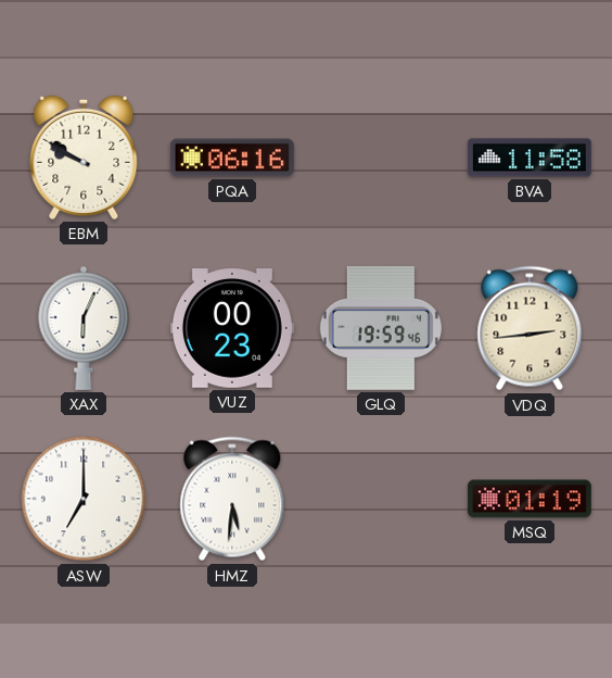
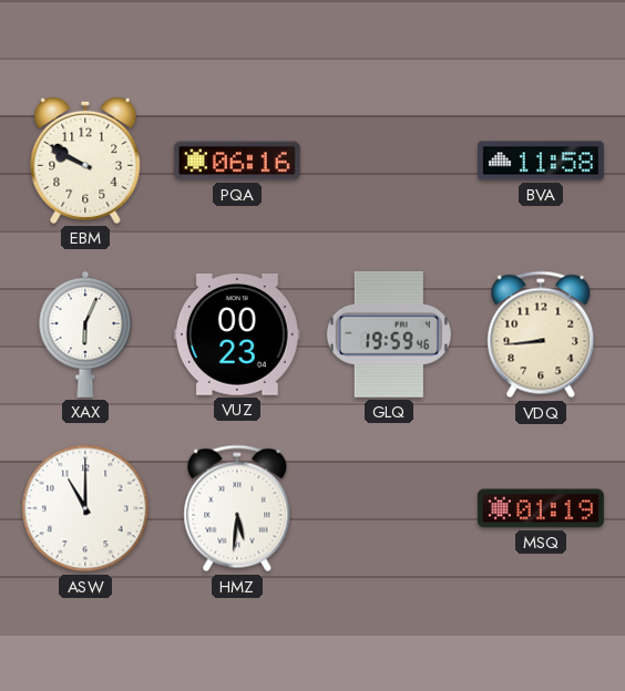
VDQ: 2:44 -> 8:44 (541, 334)
ASW: 7:00 -> 11:00 (85, 508)
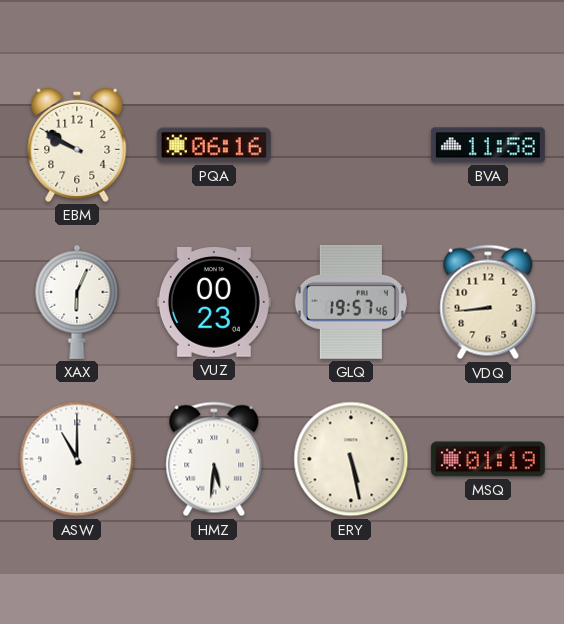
GLQ: 19:59 -> 19:57 (351, 302)
ERY: none -> 5:28 (351, 459)
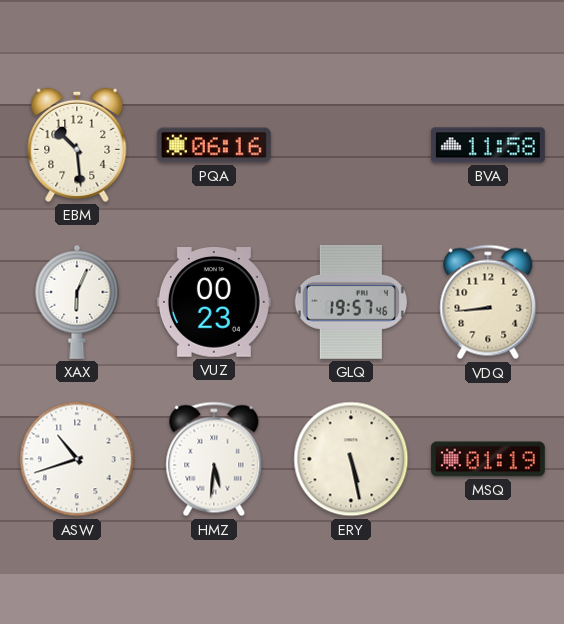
EBM: 9:50 -> 10:29 (77, 145)
ASW: 11:00 -> 10:42 (77, 459)
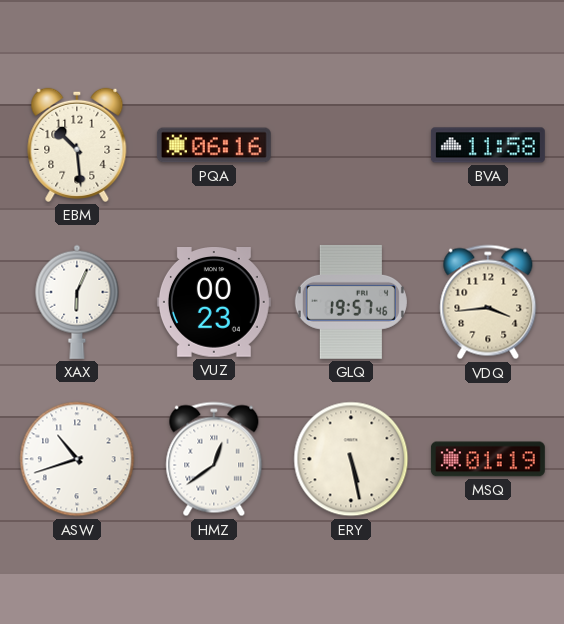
VDQ: 8:44 -> 3:44 (488, 302)
HMZ: 5:31 -> 12:39 (214, 459)
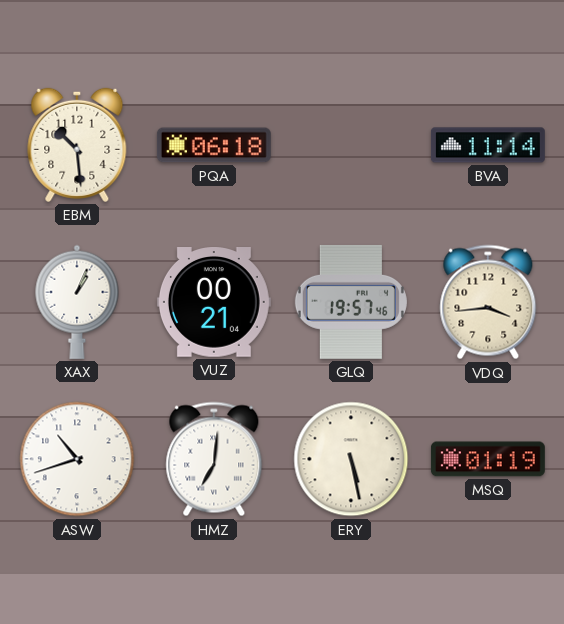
PQA: 06:16 -> 06:18 (214, 145)
BVA: 11:58 -> 11:14 (488, 145)
XAX: 6:04 -> 1:04 (77, 302)
VUZ: 00:23 -> 00:21 (214, 303)
HMZ: 12:39 -> 7:01 (214, 459)
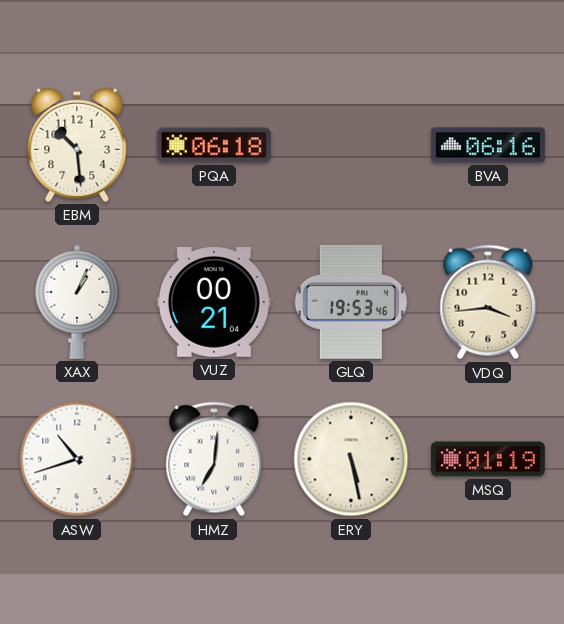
BVA: 11:14 -> 06:16 (488, 145)
GLQ: 19:57 -> 19:53 (351, 302)
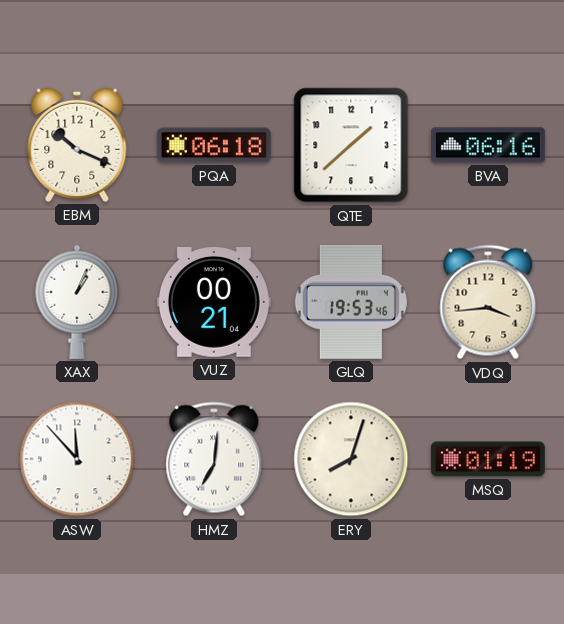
EBM: 10:29 -> 10:19 (77, 145)
QTE: none -> 1:38 (351, 145)
ASW: 10:42 -> 11:53 (77, 459)
ERY: 5:28 -> 8:03 (351, 459)
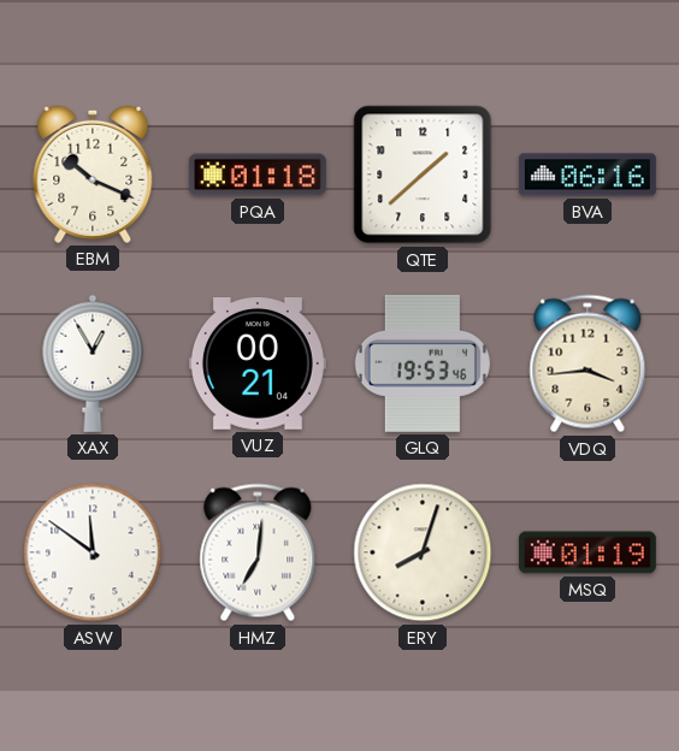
PQA: 06:18 -> 01:18 (258, 175)
XAX: 1:04 -> 12:55 (93, 363)
ASW: 11:53 -> 11:51 (93, 552)
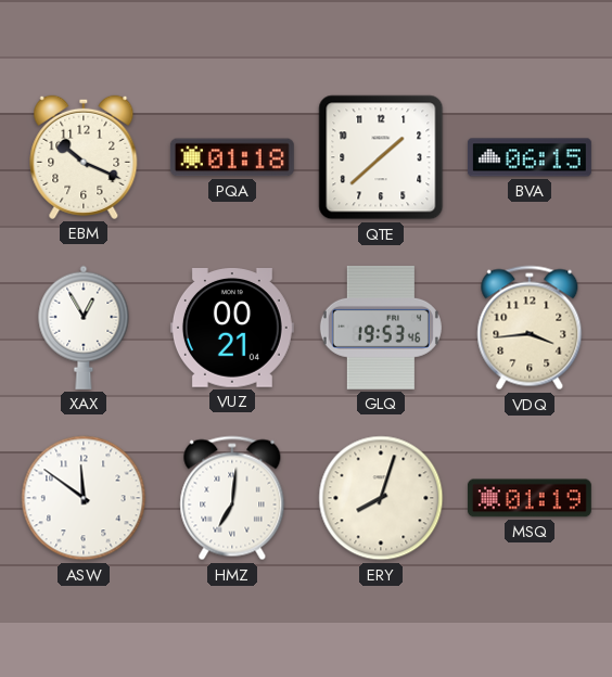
BVA: 06:16 -> 06:15 (530, 157)
